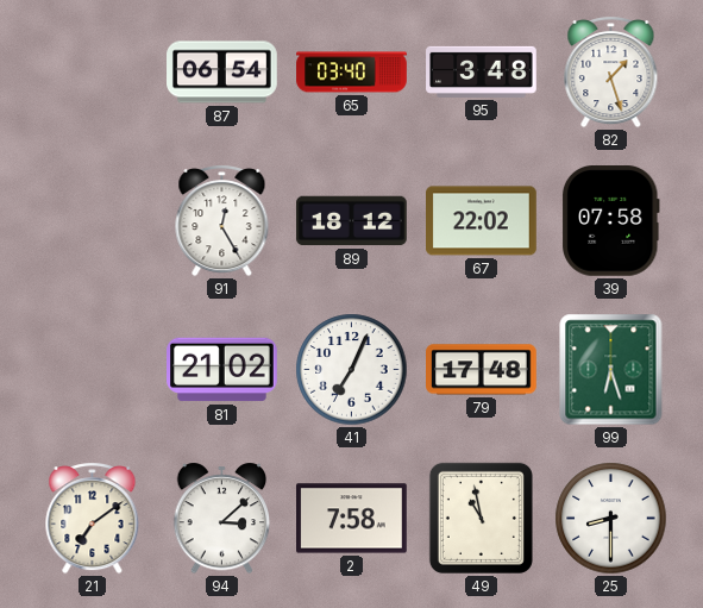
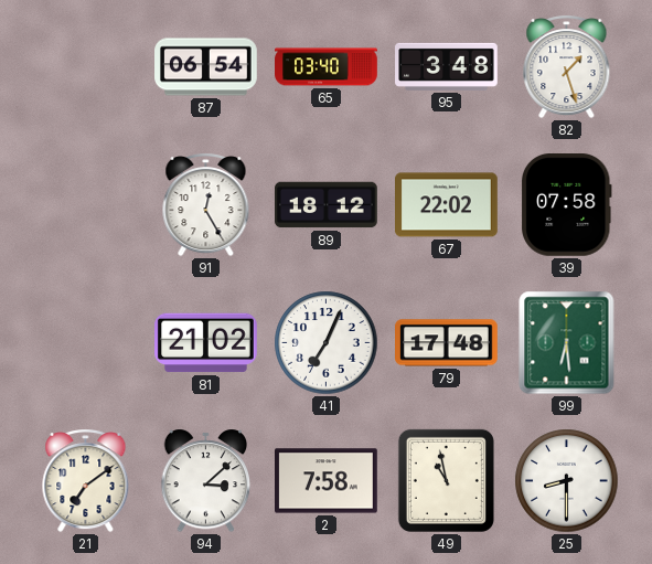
99: 6:27 -> 6:29 (567, 343)
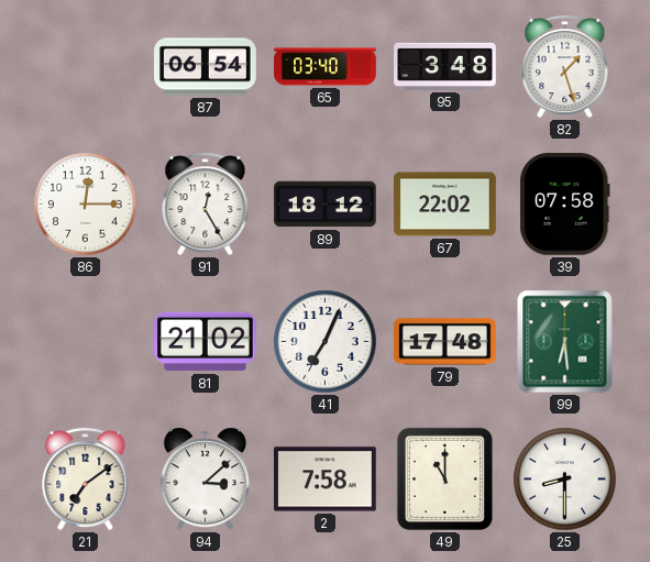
86: none -> 12:15 (86, 205)
49: 10:58 -> 11:00 (444, 478)
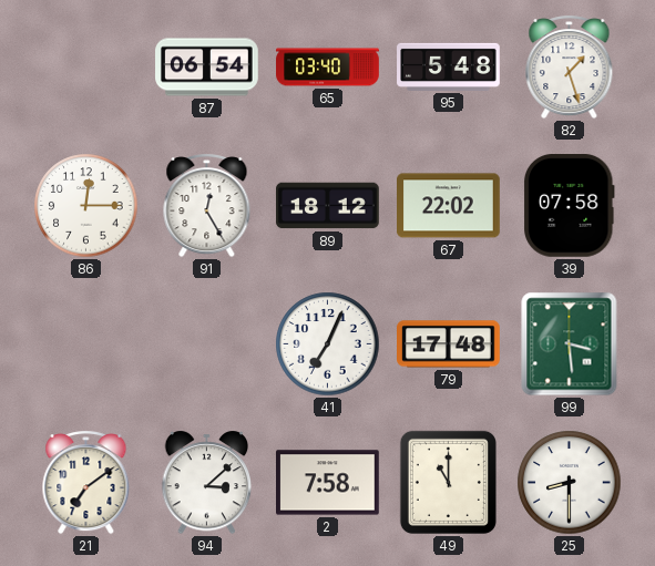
95: 3:48 -> 5:48 (449, 66)
81: 21:02 -> none (206, 342)
99: 6:29 -> 3:29 (570, 344)
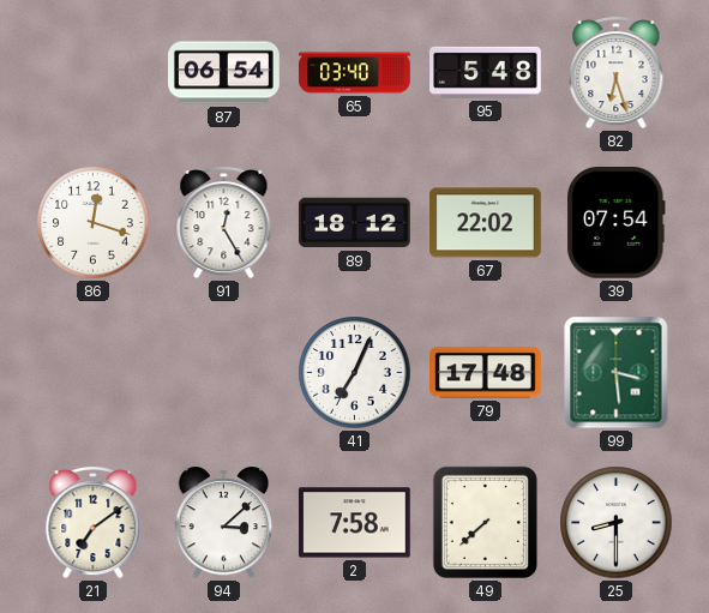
82: 1:27 -> 6:27 (617, 73)
86: 12:15 -> 12:18 (94, 223)
39: 07:58 -> 07:54 (615, 223)
49: 11:00 -> 7:38 (485, 522)
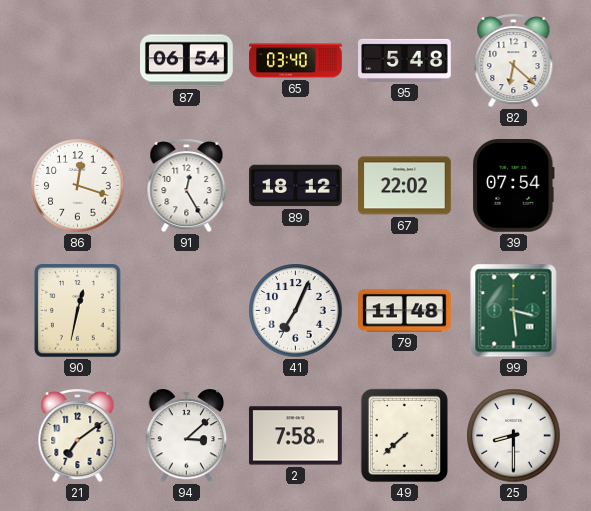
82: 6:27 -> 6:22 (514, 61)
90: none -> 12:32 (78, 311)
79: 17:48 -> 11:48 (405, 311)
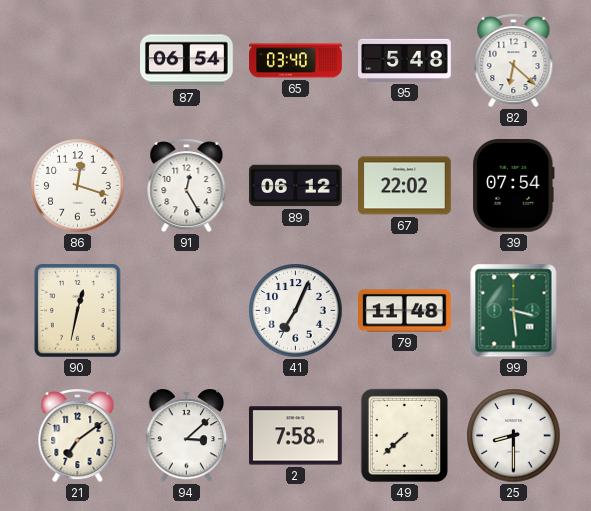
89: 18:12 -> 06:12 (296, 186)
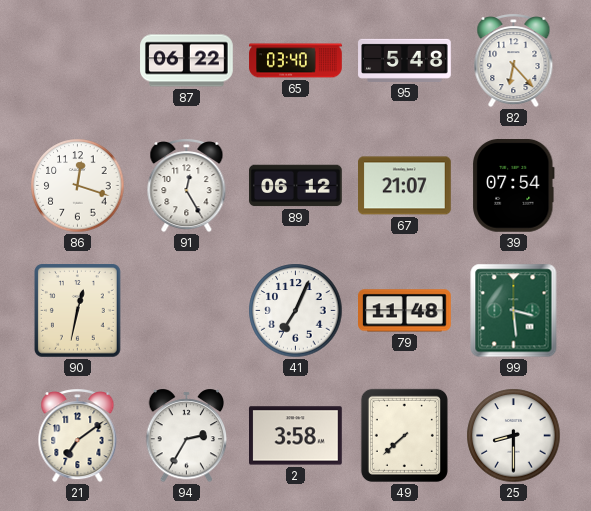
87: 06:54 -> 06:22 (187, 61)
82: 6:22 -> 6:23 (514, 61)
67: 22:02 -> 21:07 (405, 186)
94: 3:08 -> 2:35 (187, 436)
2: 7:58 -> 3:58 (296, 436)
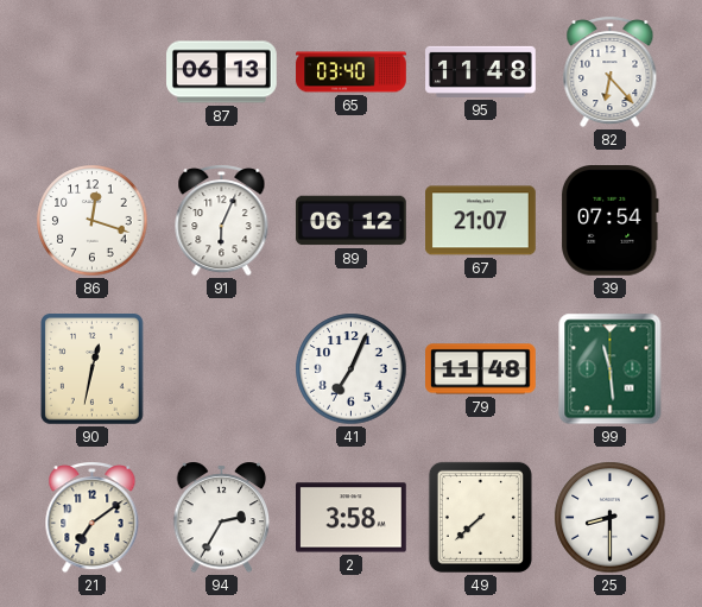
87: 06:22 -> 06:13 (222, 72)
95: 5:48 -> 11:48 (481, 71)
91: 12:25 -> 6:04 (222, 221)
99: 3:29 -> 11:29 (611, 369)
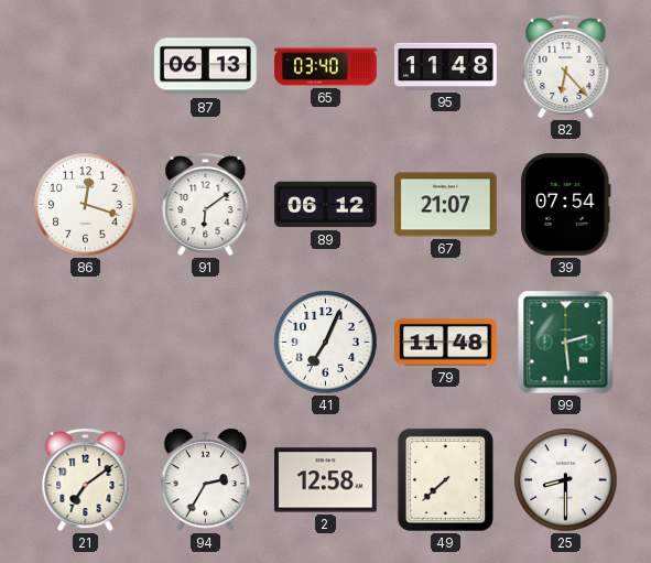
91: 6:04 -> 6:09 (206, 205)
90: 12:32 -> none (93, 369)
99: 11:29 -> 2:29 (566, 343)
2: 3:58 -> 12:58 (326, 480)
